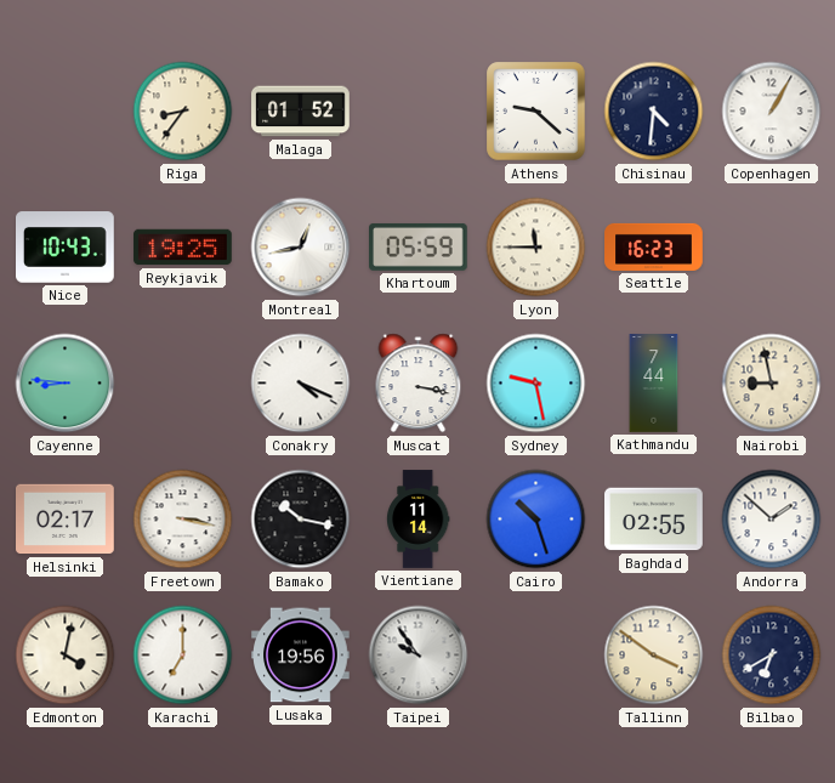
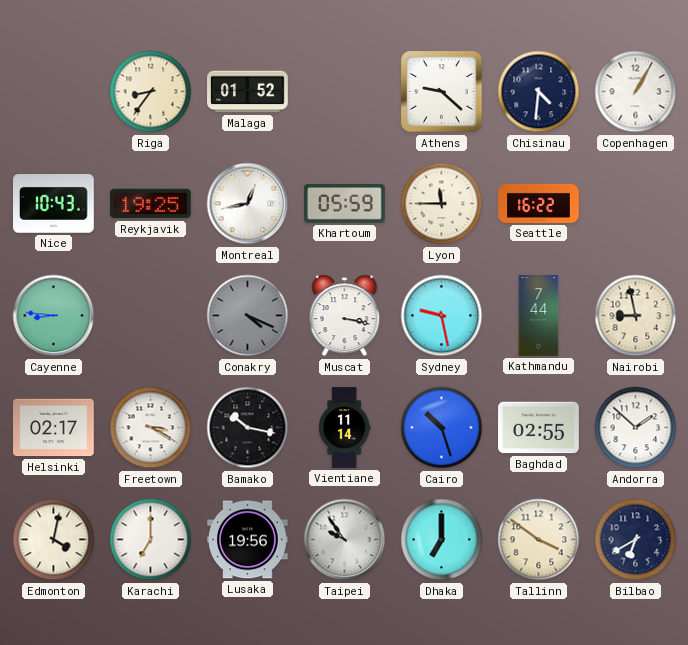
Seattle: 16:23 -> 16:22 (539, 203)
Conakry dial: white -> grey (248, 316)
Freetown: 3:17 -> 3:20 (151, 428)
Dhaka: none -> 7:00 (442, 540)
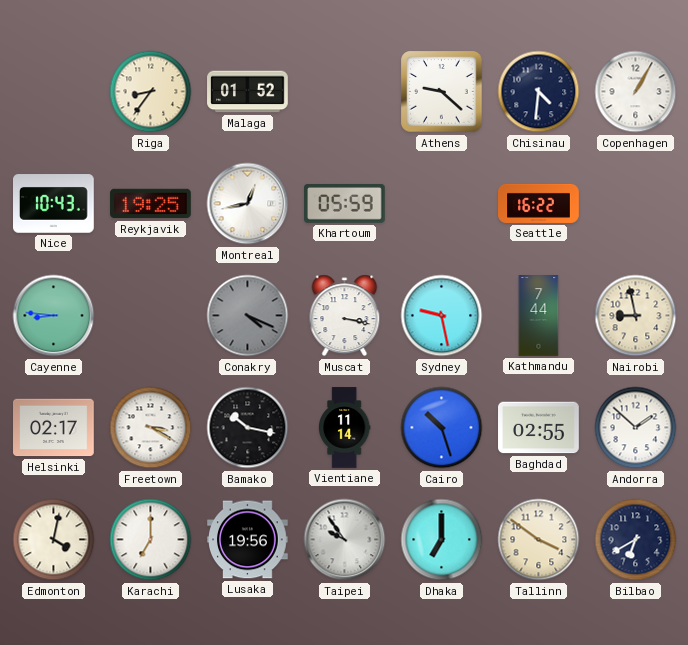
Lyon: 11:45 -> none (442, 204)
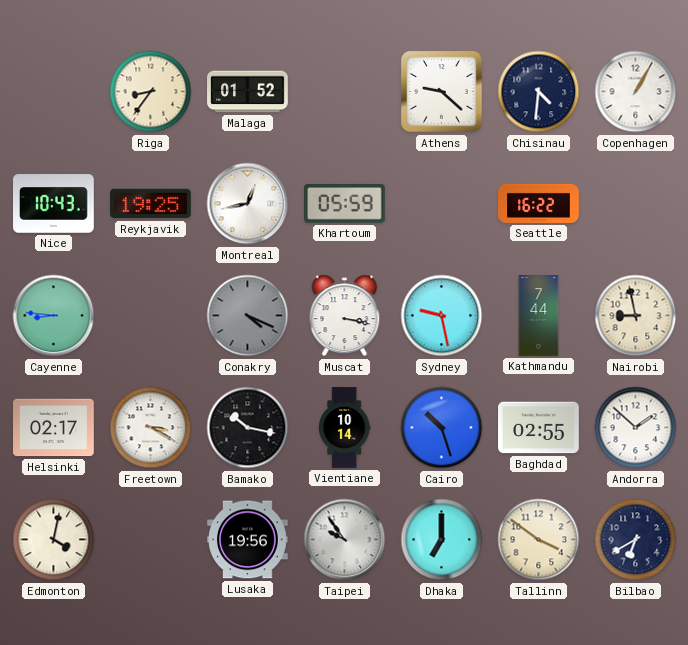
Vientiane: 11:14 -> 10:14 (345, 428)
Karachi: 7:00 -> none (151, 540)
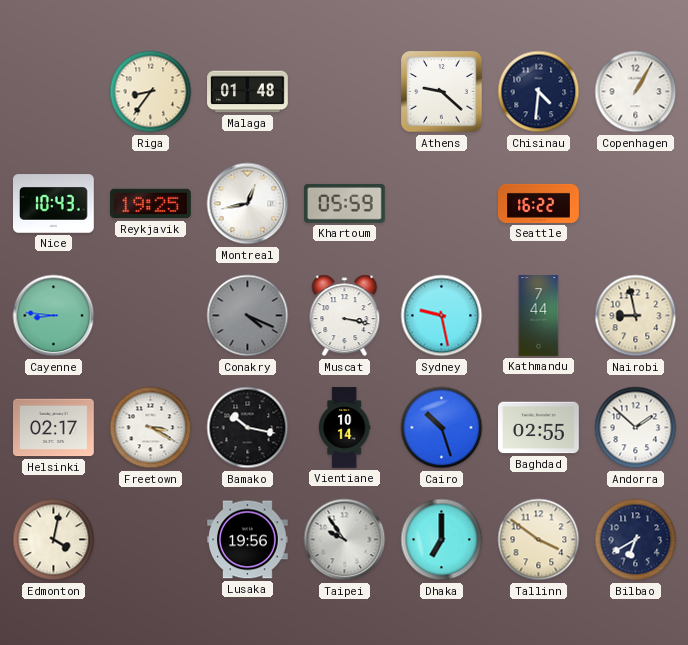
Malaga: 01:52 -> 01:48 (248, 92)
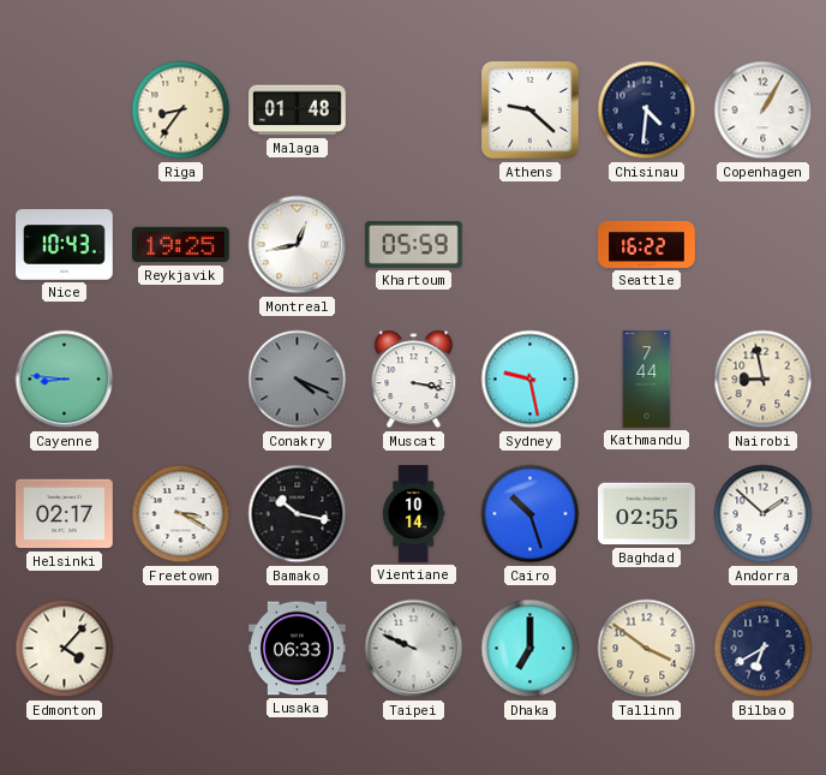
Edmonton: 4:02 -> 4:07 (65, 649)
Lusaka: 19:56 -> 06:33 (298, 649)
Taipei: 9:54 -> 9:49 (414, 649)
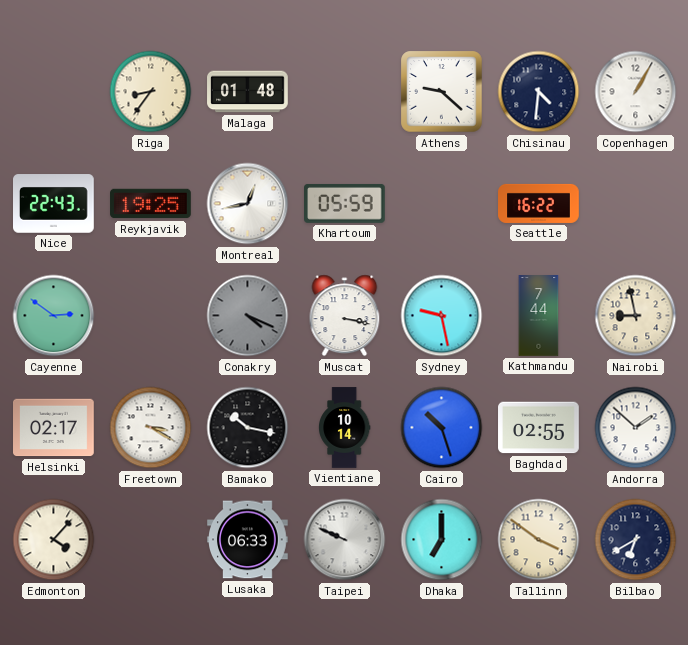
Nice: 10:43 -> 22:43 (54, 204)
Cayenne: 8:46 -> 2:51 (54, 316)
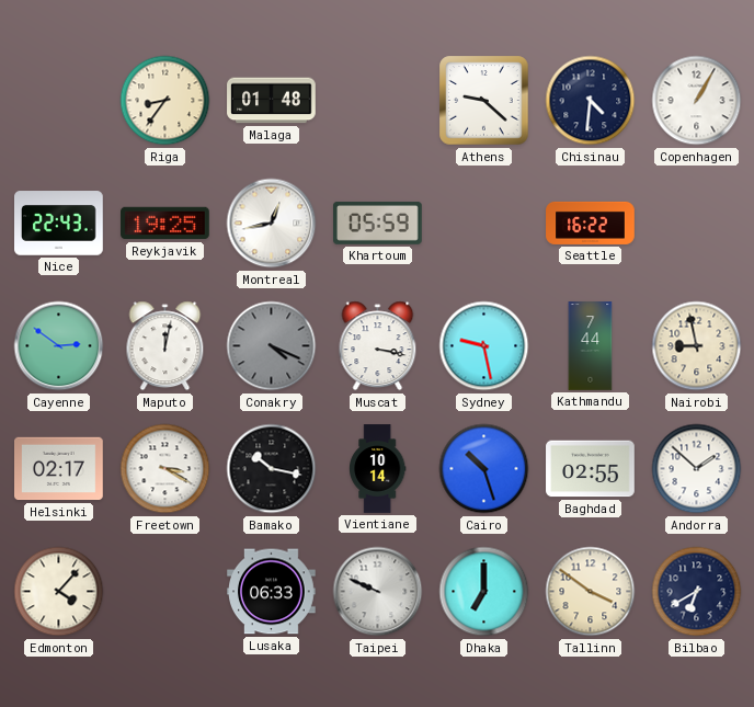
Maputo: none -> 12:02 (165, 346)
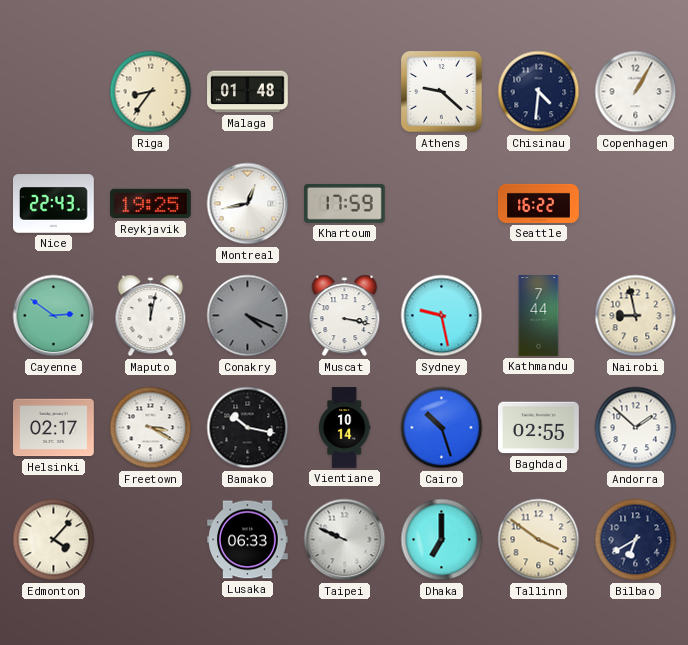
Khartoum: 05:59 -> 17:59 (345, 204)
